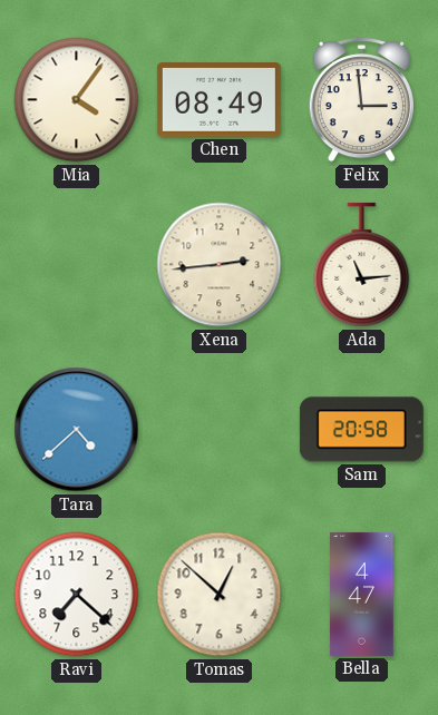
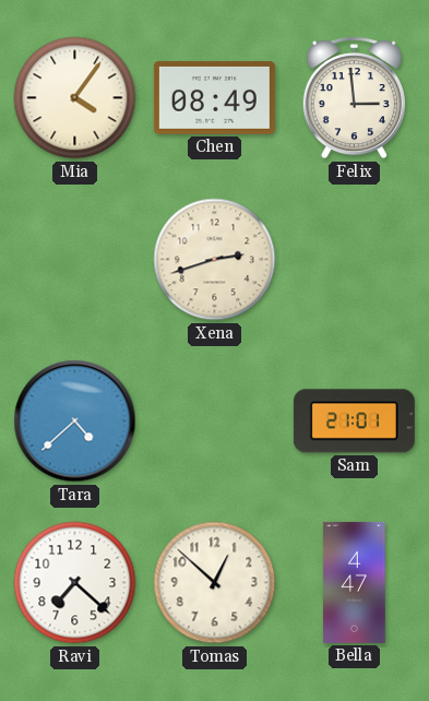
Xena: 2:44 -> 2:42 (215, 260)
Ada: 11:14 -> none (362, 265)
Sam: 20:58 -> 21:01 (354, 421)
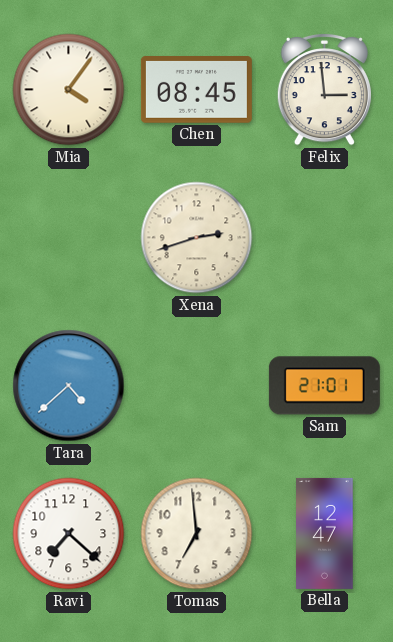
Chen: 08:49 -> 08:45 (196, 90)
Tomas: 12:52 -> 6:59 (197, 534)
Bella: 4:47 -> 12:47 (325, 533)
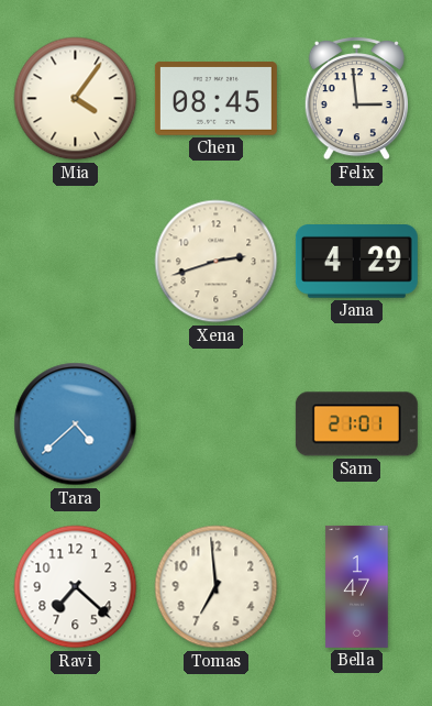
Jana: none -> 4:29 (356, 262)
Bella: 12:47 -> 1:47 (357, 586)
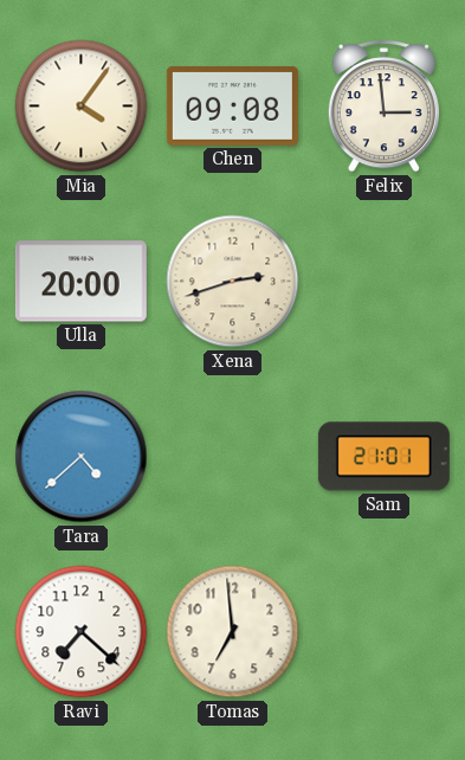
Chen: 08:45 -> 09:08 (232, 107)
Ulla: none -> 20:00 (80, 282)
Jana: 4:29 -> none (356, 262)
Bella: 1:47 -> none (357, 586)
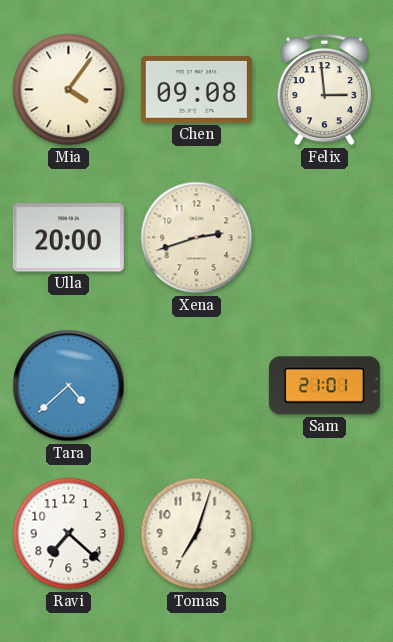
Tomas: 6:59 -> 7:03 (197, 534)
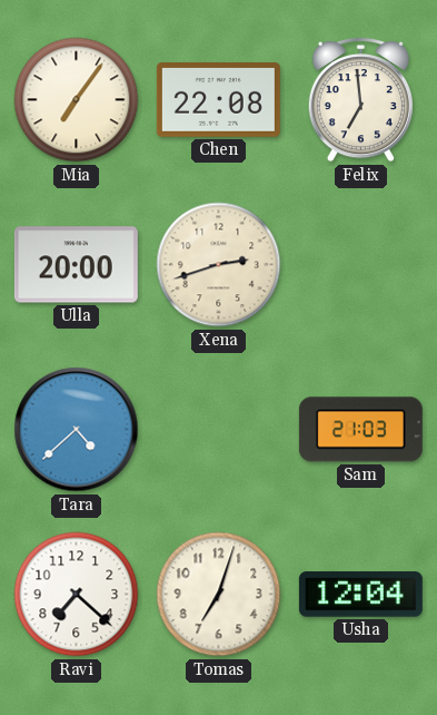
Mia: 4:06 -> 7:06 (77, 100)
Chen: 09:08 -> 22:08 (218, 100)
Felix: 2:59 -> 6:59 (360, 100)
Sam: 21:01 -> 21:03 (360, 430)
Usha: none -> 12:04 (360, 595)
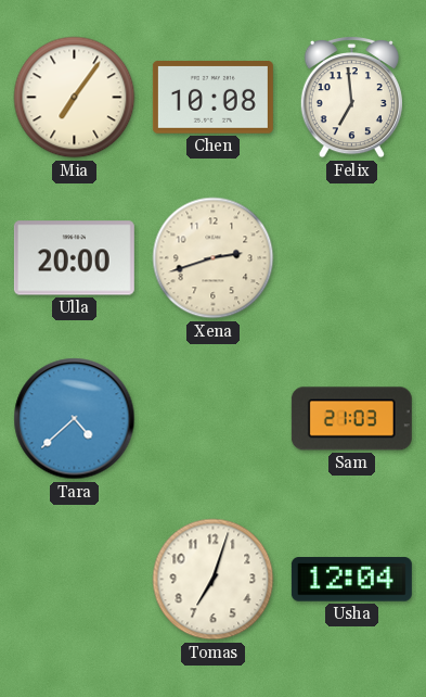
Chen: 22:08 -> 10:08 (212, 98)
Ravi: 7:22 -> none (77, 595)
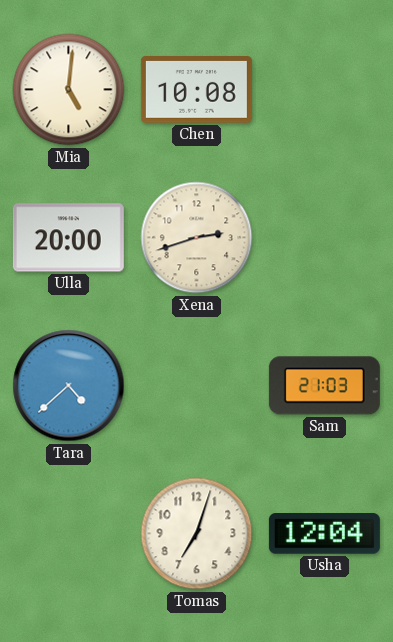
Mia: 7:06 -> 5:01 (69, 90)
Felix: 6:59 -> none (351, 98)
